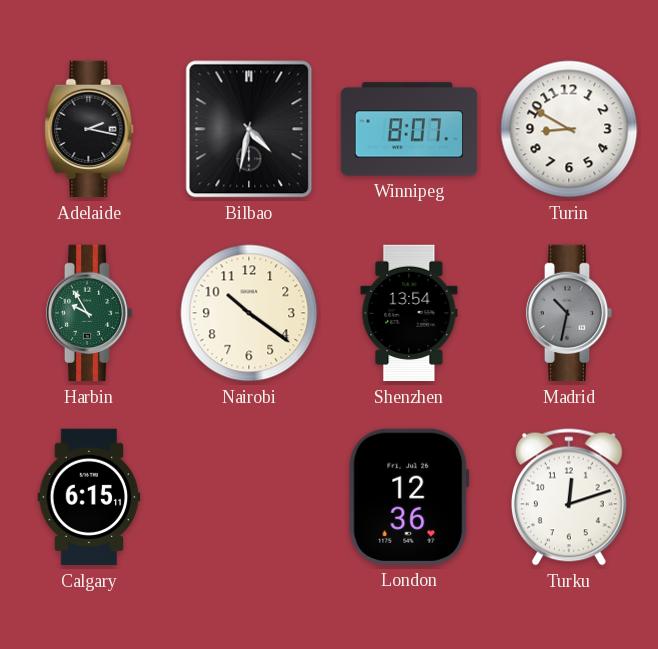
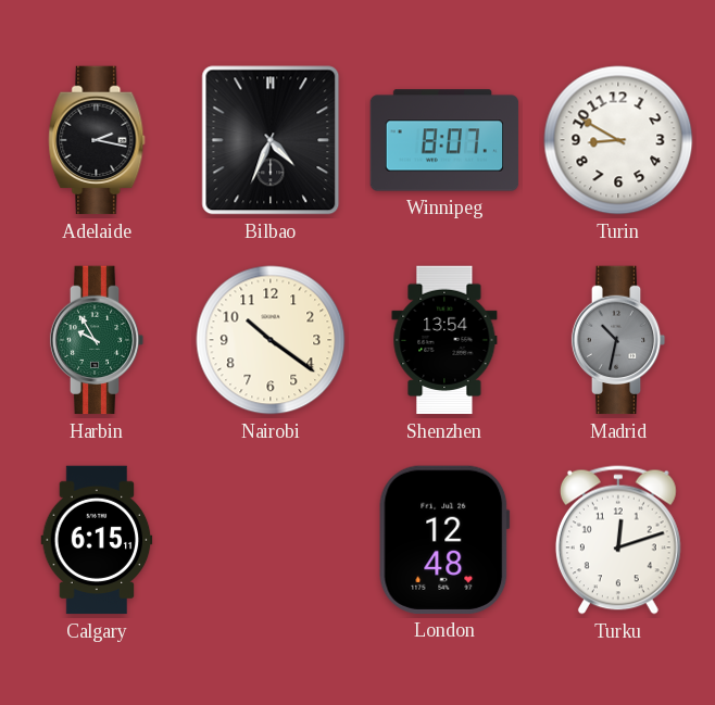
Bilbao: 4:32 -> 4:34 (271, 140)
London: 12:36 -> 12:48 (444, 540)
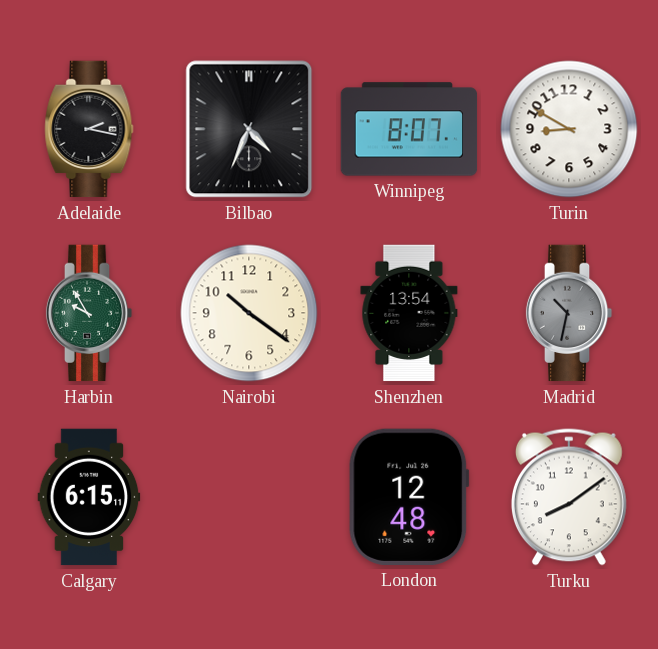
Turku: 12:12 -> 8:09 (569, 497)
